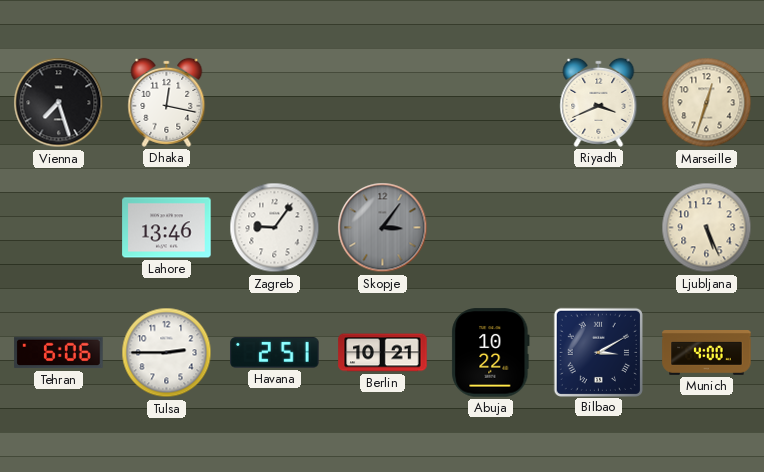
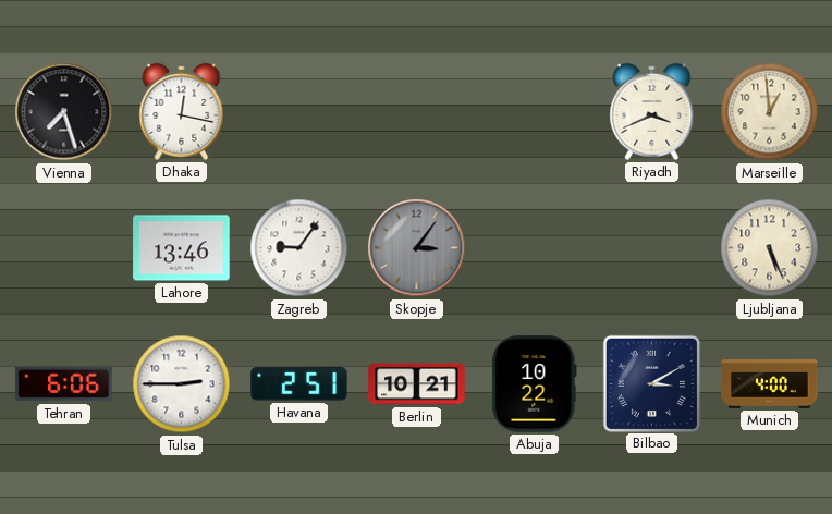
Marseille: 12:33 -> 12:59 (770, 112)
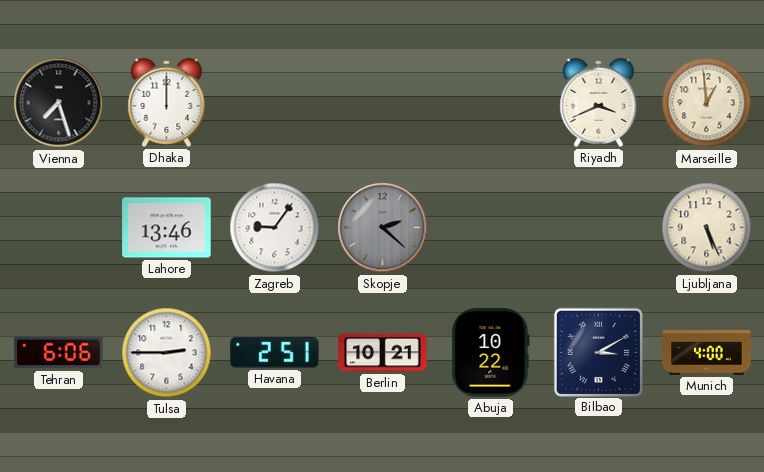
Dhaka: 12:17 -> 12:00 (167, 102)
Skopje: 3:06 -> 2:22 (383, 228)
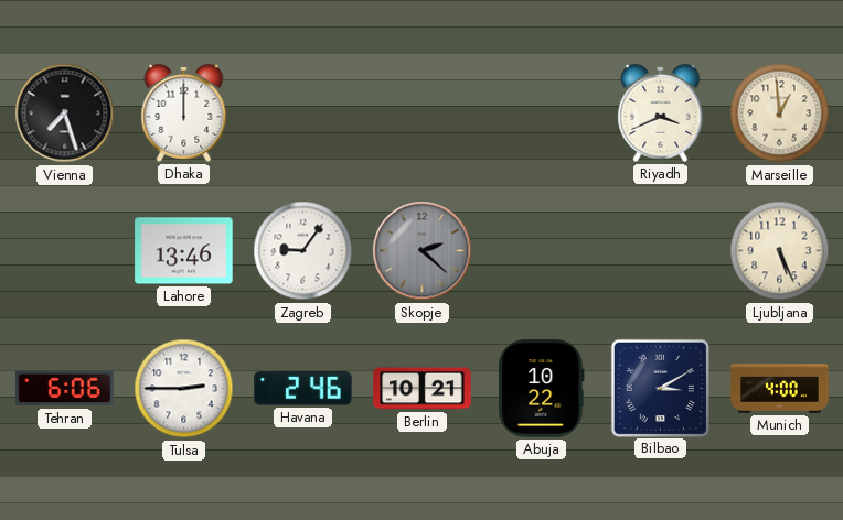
Havana: 2:51 -> 2:46 (303, 389)
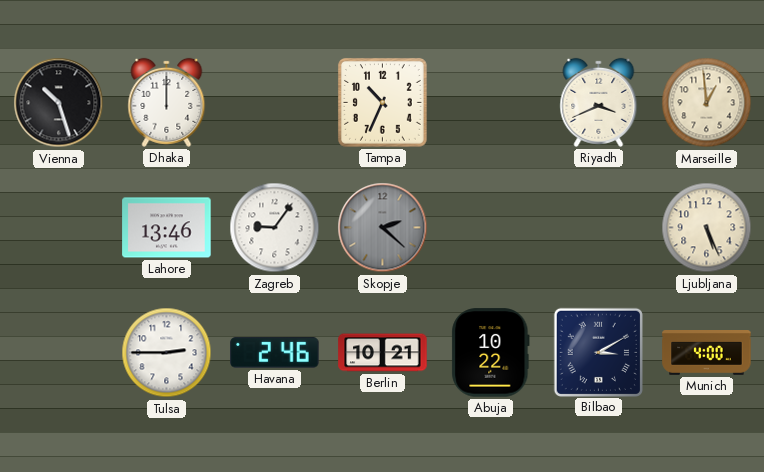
Vienna: 7:27 -> 10:27 (59, 103)
Tampa: none -> 10:34 (382, 102)
Tehran: 6:06 -> none (65, 389)
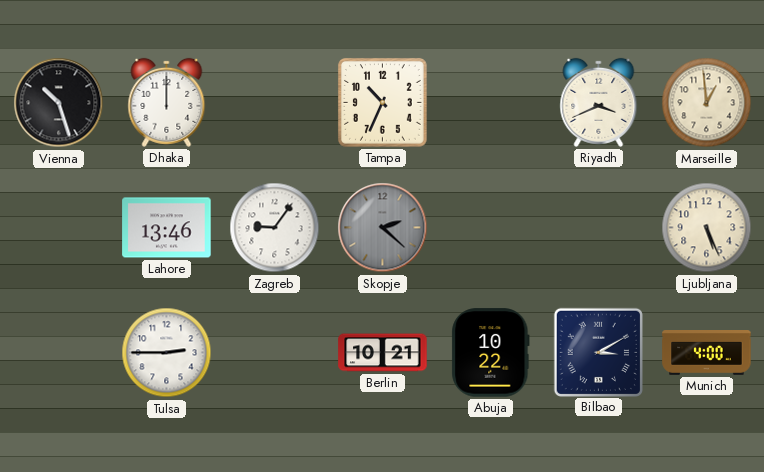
Havana: 2:46 -> none (275, 353)
